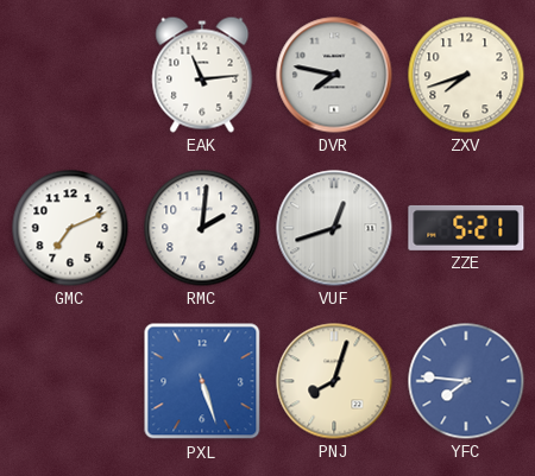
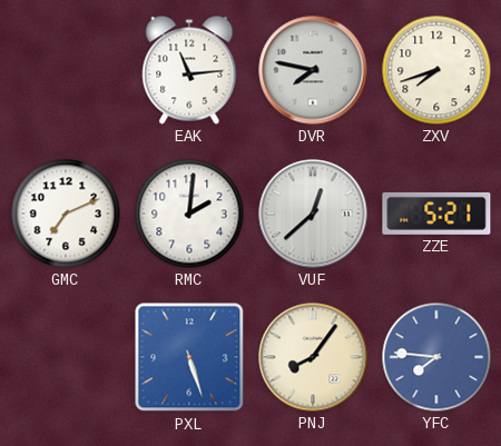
VUF: 12:42 -> 12:38 (313, 214)
PNJ: 8:03 -> 8:06 (313, 357)
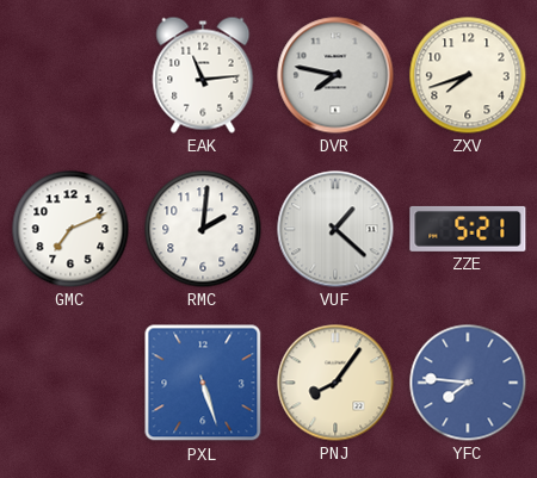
VUF: 12:38 -> 1:22 (335, 229)
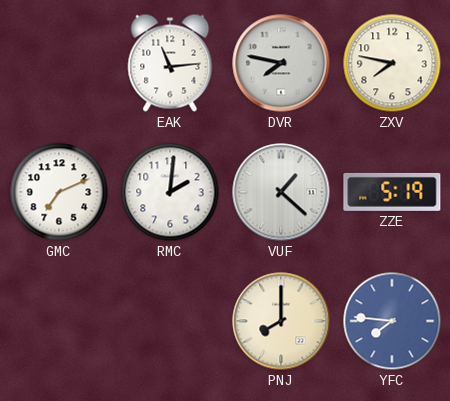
ZXV: 7:42 -> 7:47 (392, 63)
ZZE: 5:21 -> 5:19 (392, 192)
PXL: 5:27 -> none (203, 383)
PNJ: 8:06 -> 8:00 (281, 321)
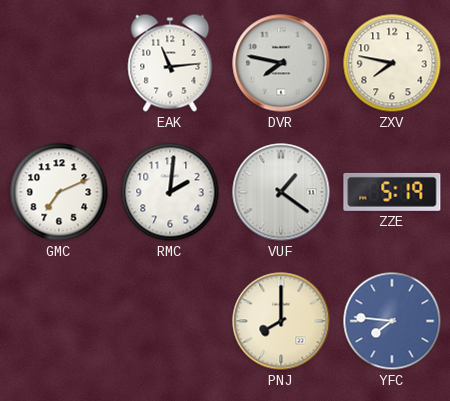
VUF: 1:22 -> 1:21 (281, 192)
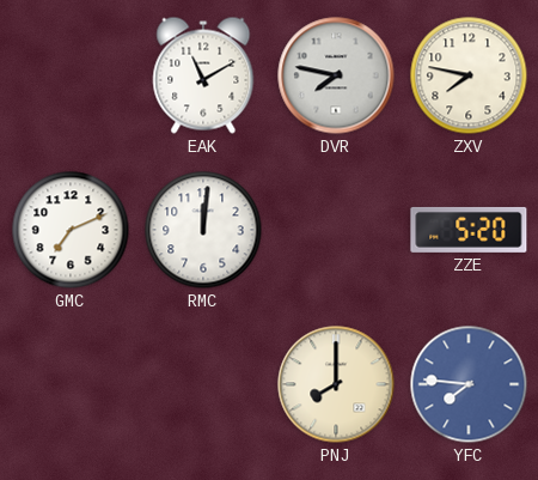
EAK: 11:14 -> 11:10 (203, 75)
RMC: 2:01 -> 12:01 (203, 230)
VUF: 1:21 -> none (281, 192)
ZZE: 5:19 -> 5:20 (469, 230)
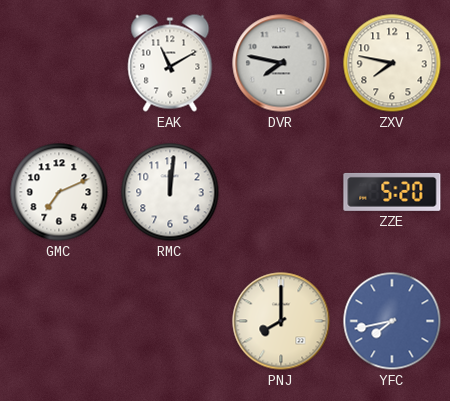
YFC: 7:46 -> 7:43 (392, 321)
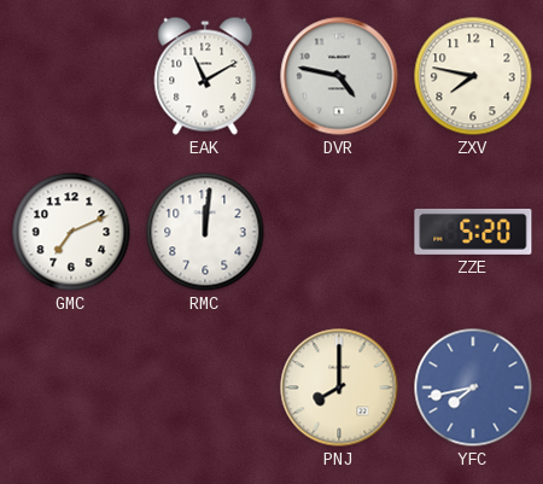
DVR: 7:47 -> 4:47 (339, 76)
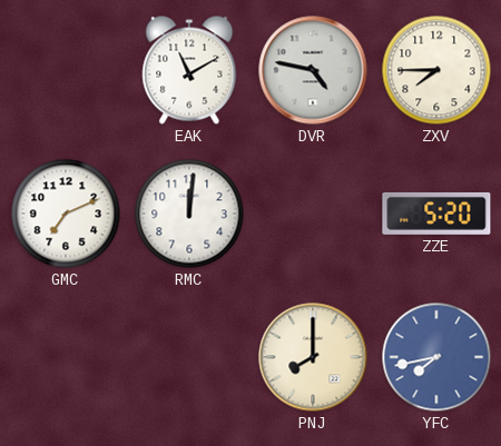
ZXV: 7:47 -> 7:45 (436, 70)
